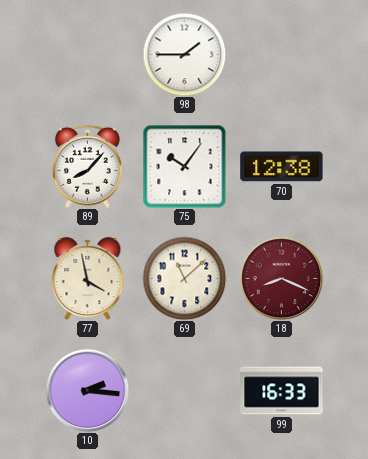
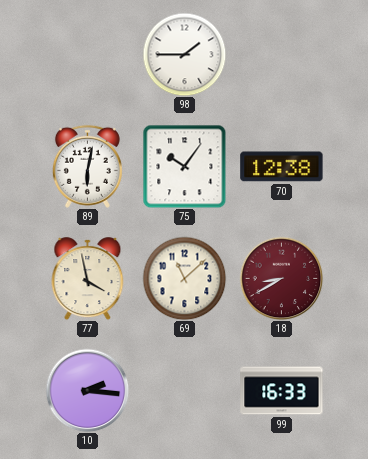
89: 8:07 -> 6:02 (87, 166)
18: 8:19 -> 8:40 (281, 278)
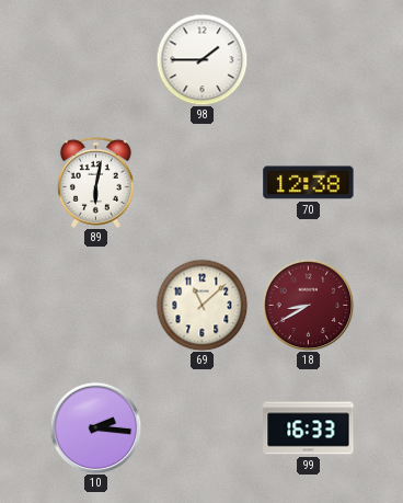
75: 10:06 -> none (184, 166)
77: 3:58 -> none (88, 279)
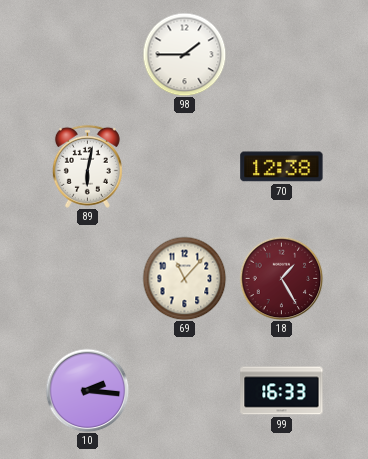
69: 11:08 -> 11:07 (184, 278)
18: 8:40 -> 1:25 (281, 278)
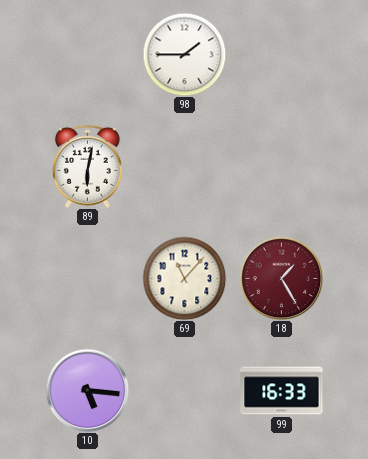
70: 12:38 -> none (282, 167)
10: 2:16 -> 5:16 (87, 390)
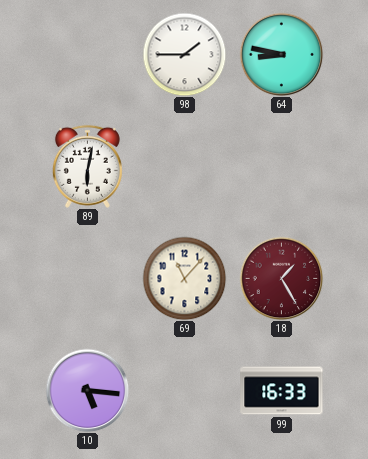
64: none -> 8:47 (281, 54)
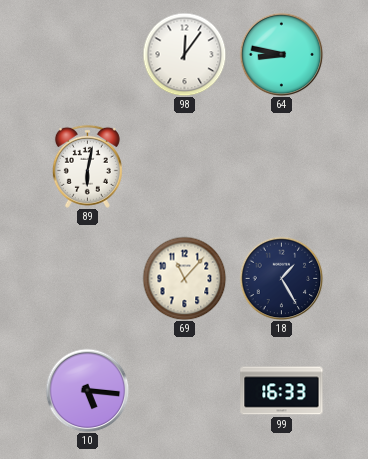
98: 1:45 -> 12:06 (184, 54)
18 dial: burgundy -> navy (281, 278)
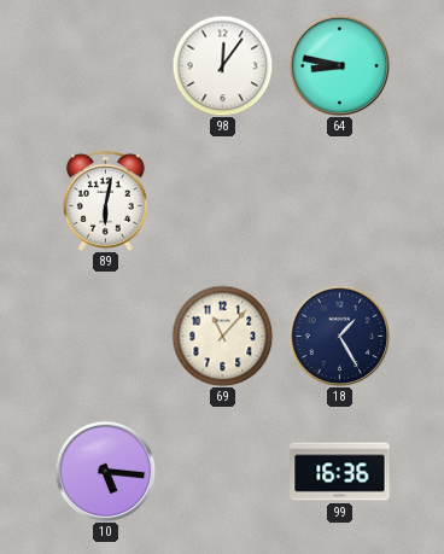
99: 16:33 -> 16:36 (340, 472)
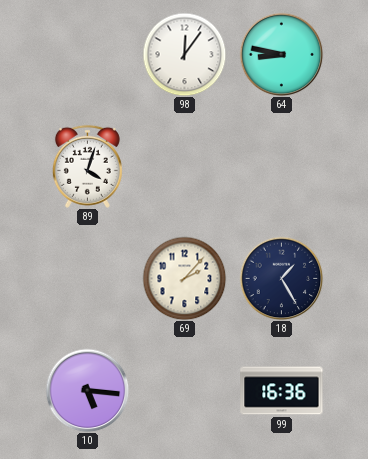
89: 6:02 -> 4:03 (87, 166)
69: 11:07 -> 2:07 (184, 278)
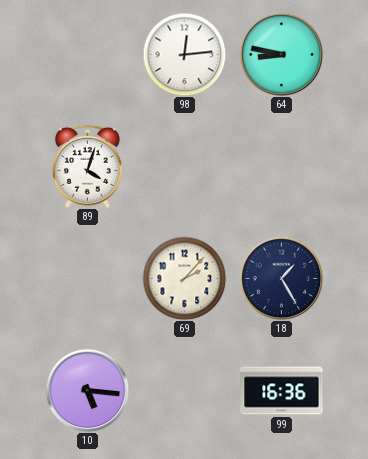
98: 12:06 -> 12:14 (184, 54)
